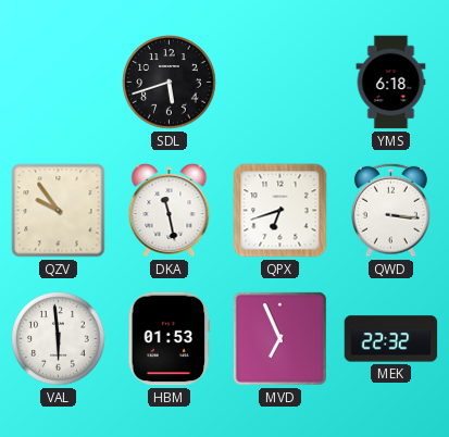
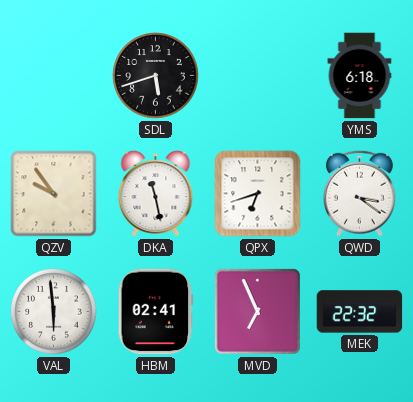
QWD: 3:16 -> 3:21 (359, 193)
HBM: 01:53 -> 02:41 (156, 312)
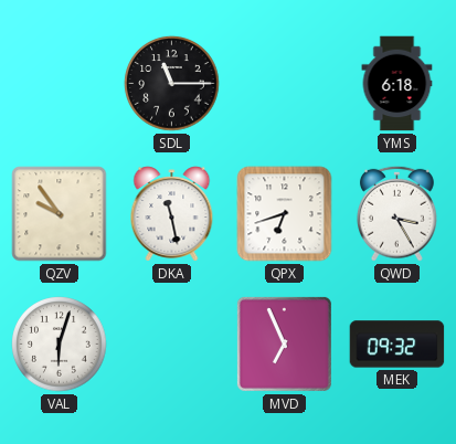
SDL: 5:42 -> 11:15 (172, 84)
QWD: 3:21 -> 3:25 (396, 213)
VAL: 5:59 -> 6:03 (60, 345)
HBM: 02:41 -> none (156, 312)
MEK: 22:32 -> 09:32 (397, 345)
